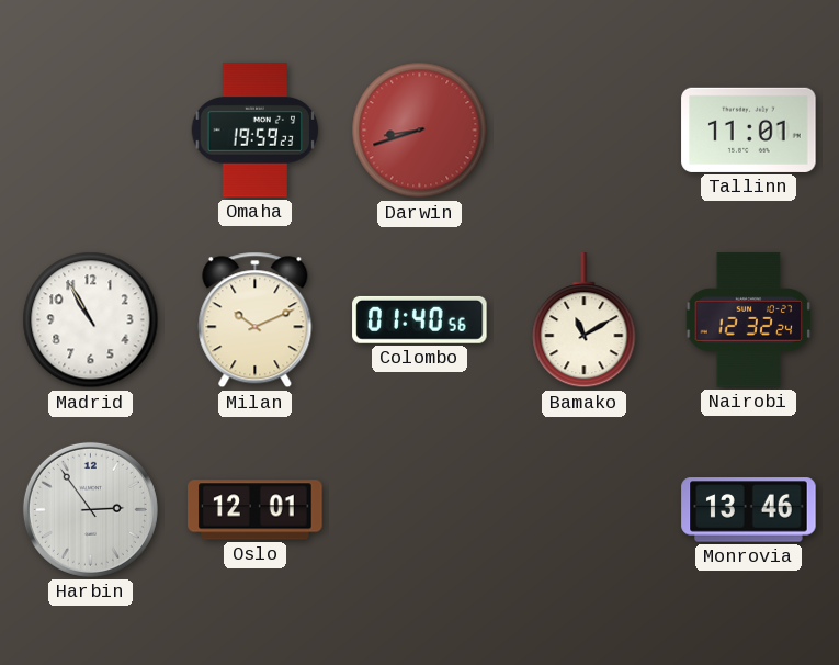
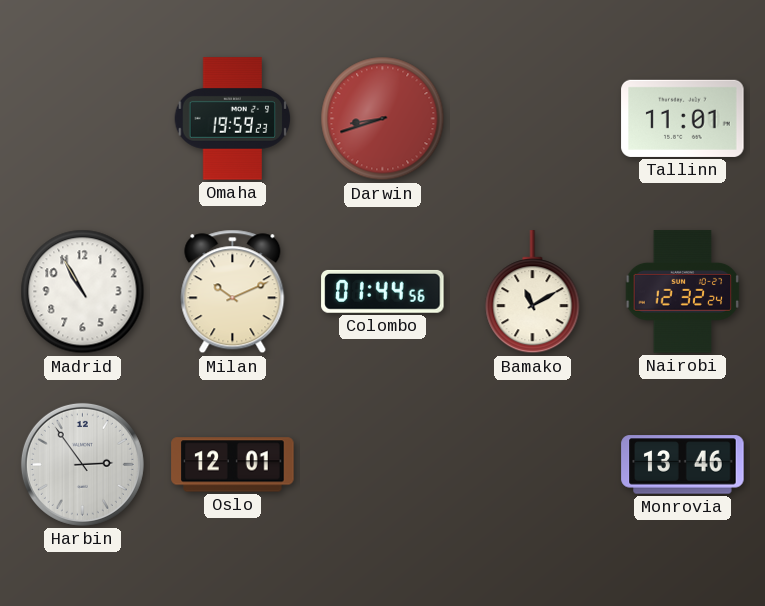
Colombo: 01:40 -> 01:44 (383, 291)
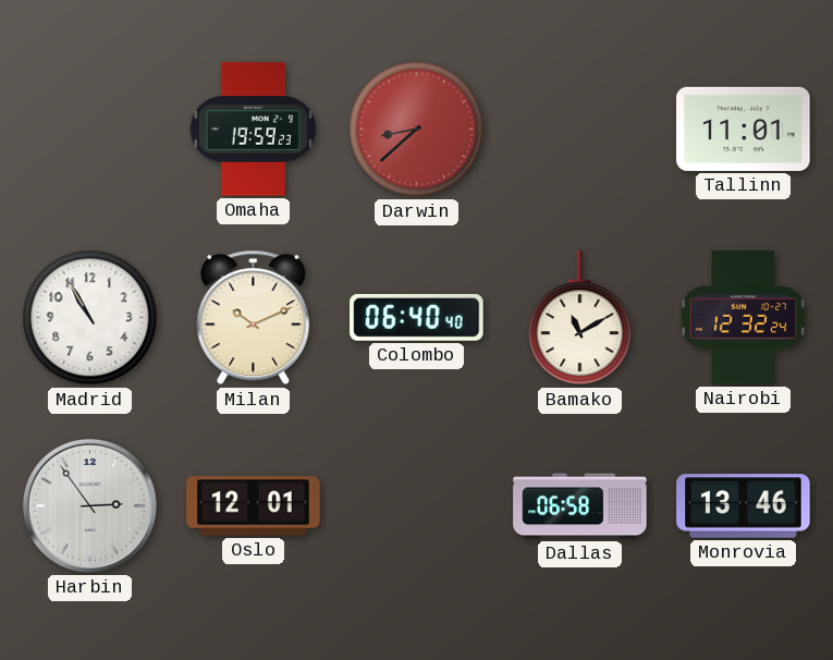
Darwin: 8:42 -> 8:38 (417, 130)
Colombo: 01:44 -> 06:40 (417, 317)
Dallas: none -> 06:58 (580, 506)
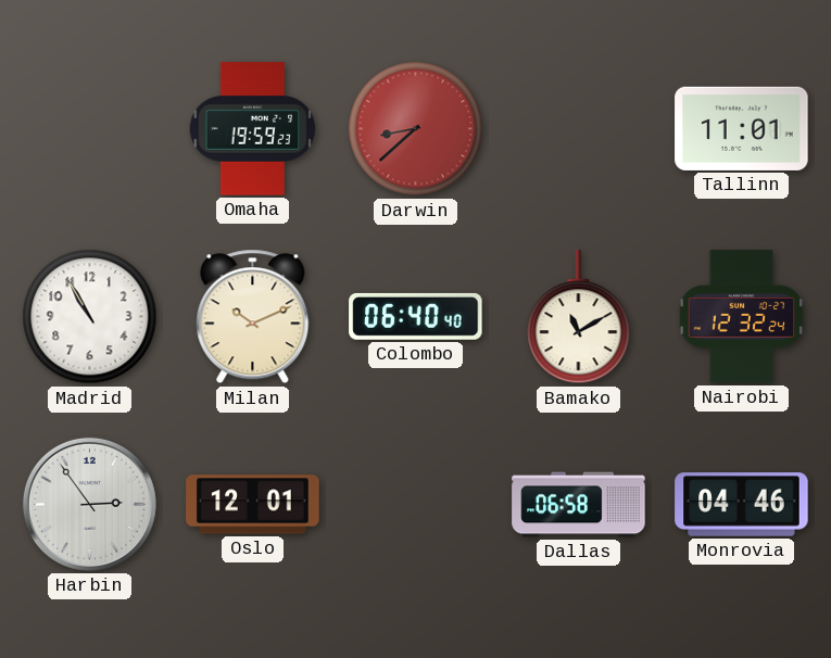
Monrovia: 13:46 -> 04:46 (742, 505)
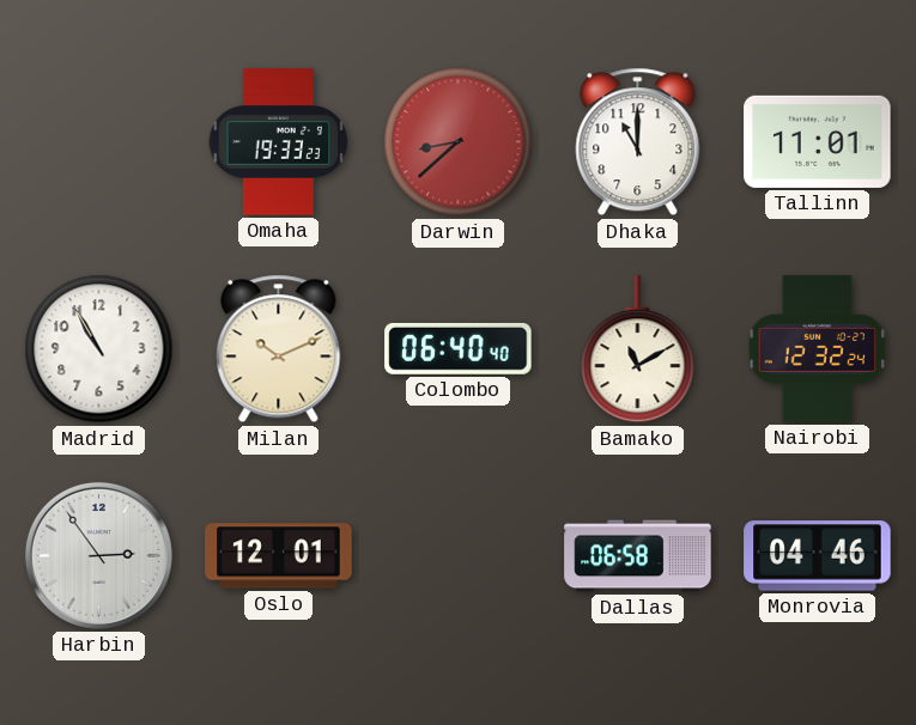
Omaha: 19:59 -> 19:33 (279, 142)
Dhaka: none -> 11:00 (638, 142)
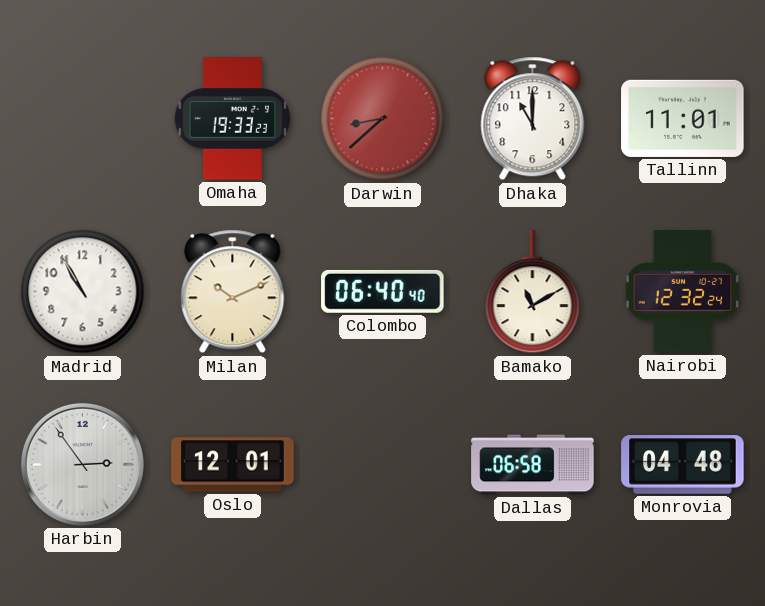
Monrovia: 04:46 -> 04:48 (683, 465)
